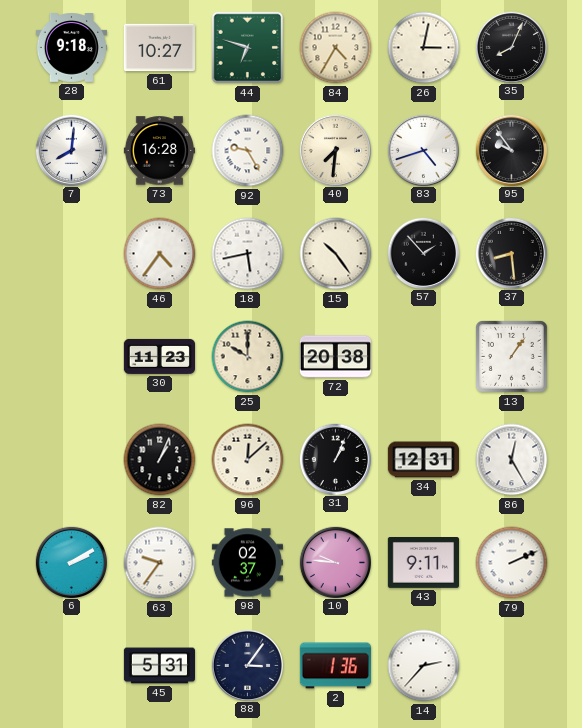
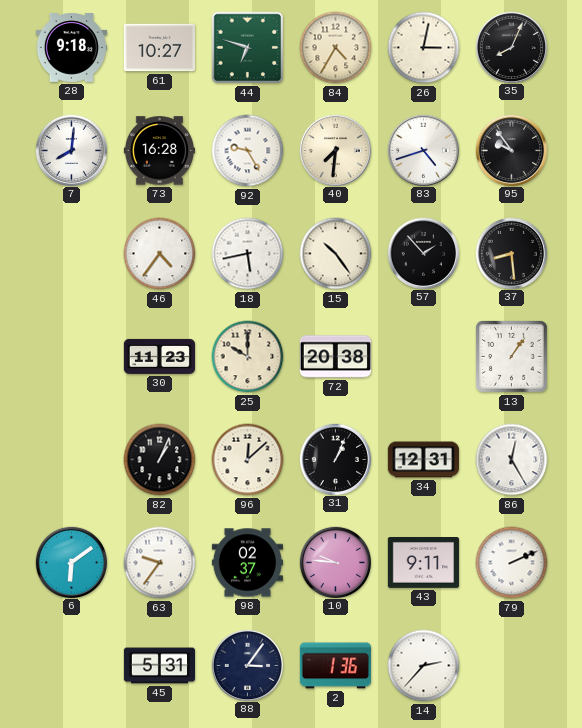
6: 2:10 -> 6:09 (71, 562)
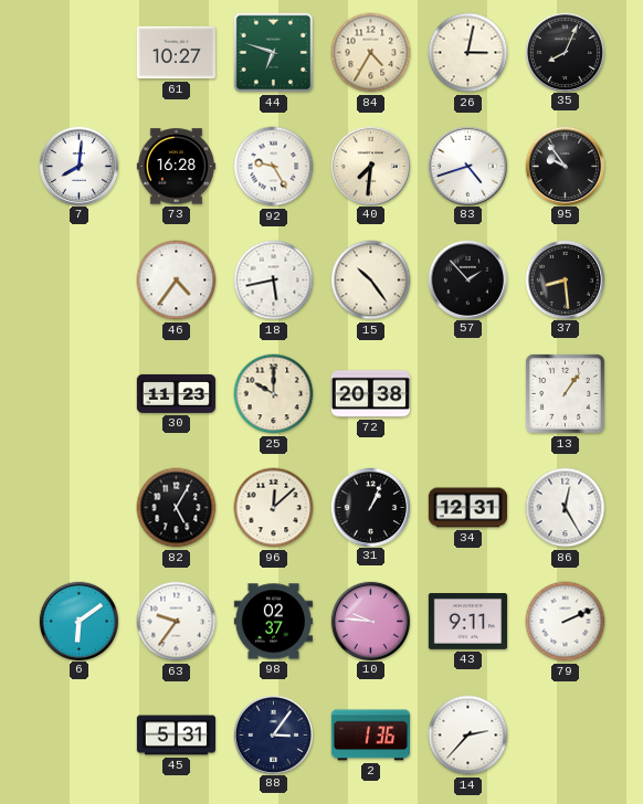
28: 9:18 -> none (71, 48)
82: 1:04 -> 5:05 (177, 508)
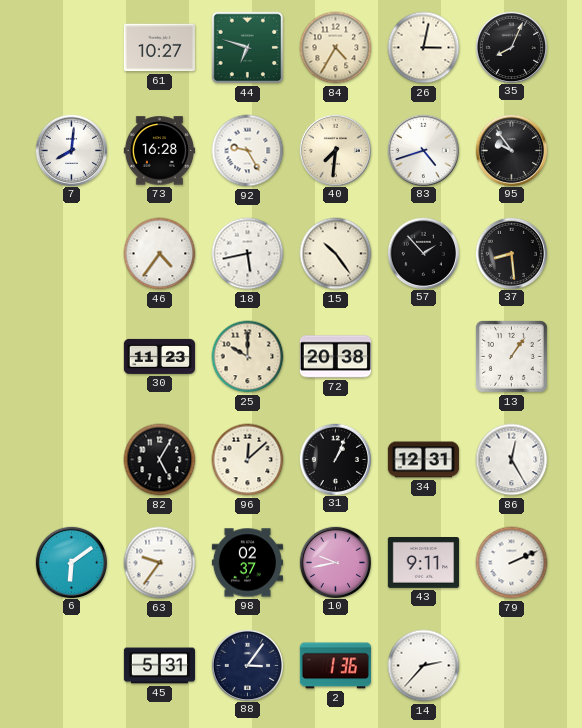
10: 9:46 -> 9:43 (335, 562)
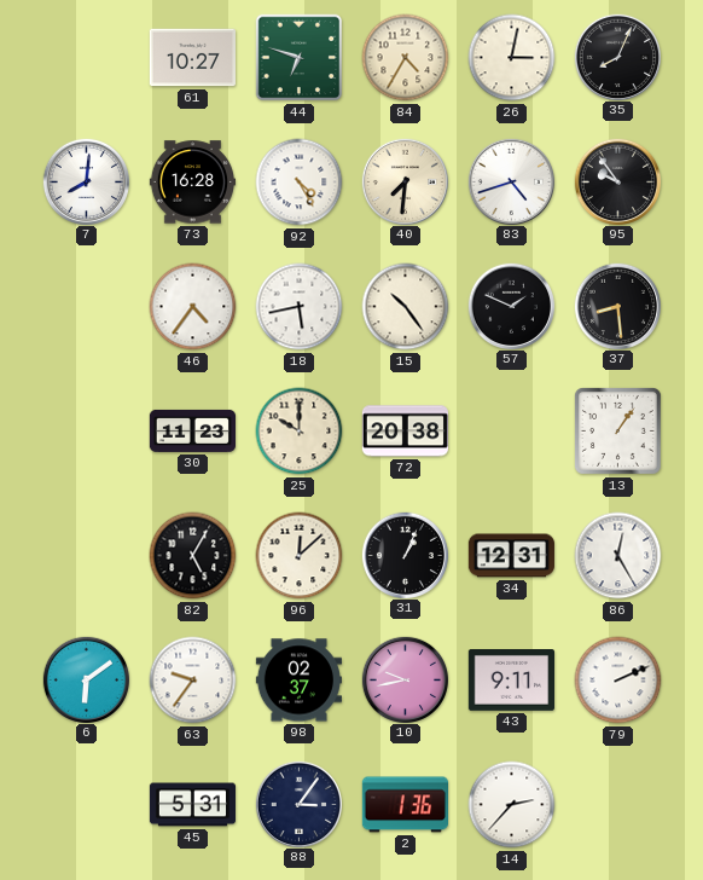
92: 9:25 -> 4:25 (300, 183)
57: 1:53 -> 1:49 (511, 306)
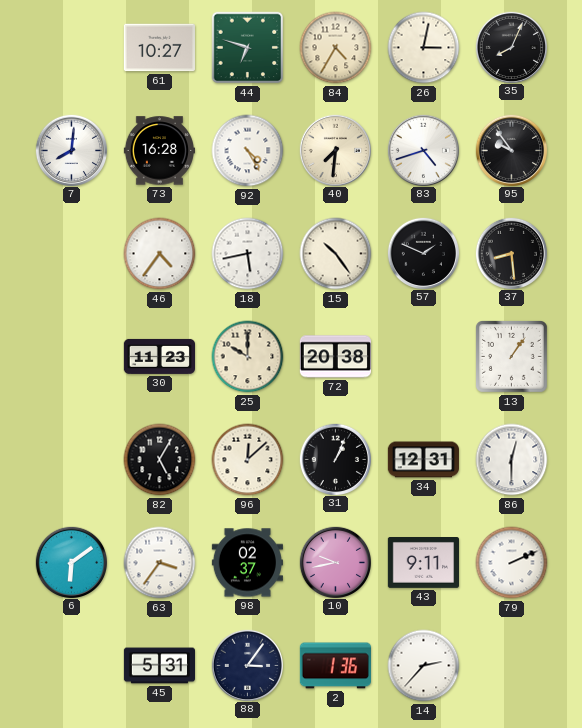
86: 12:25 -> 12:30 (512, 460)
63: 9:36 -> 3:36 (160, 563)
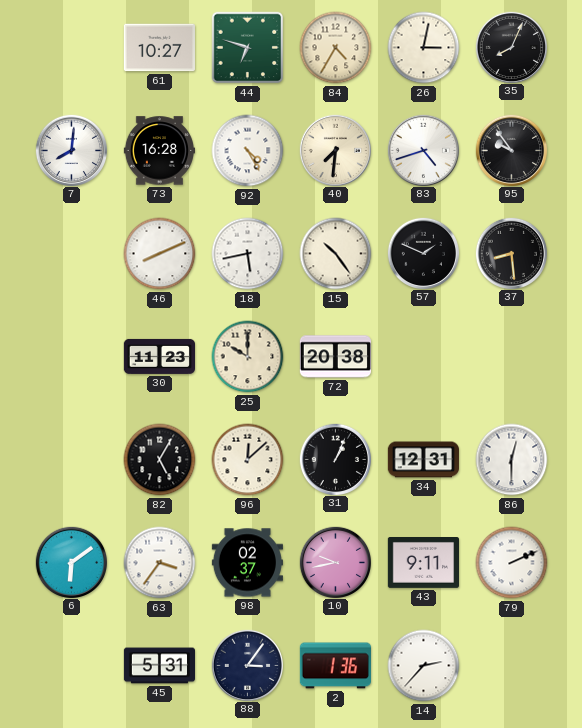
46: 4:36 -> 8:11 (160, 254)
13: 1:06 -> none (511, 356)
